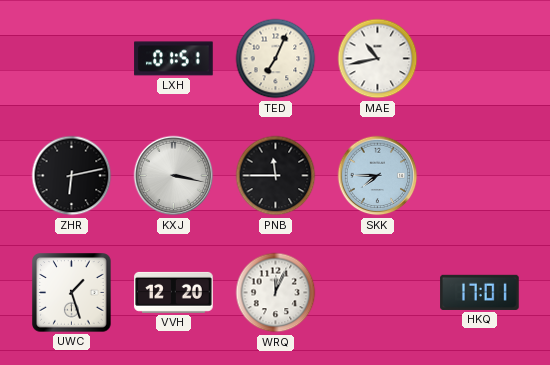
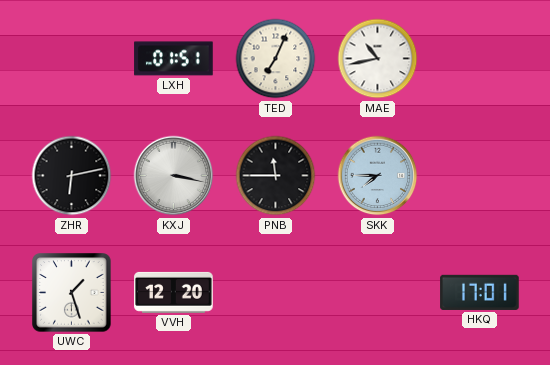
WRQ: 12:04 -> none (276, 293)
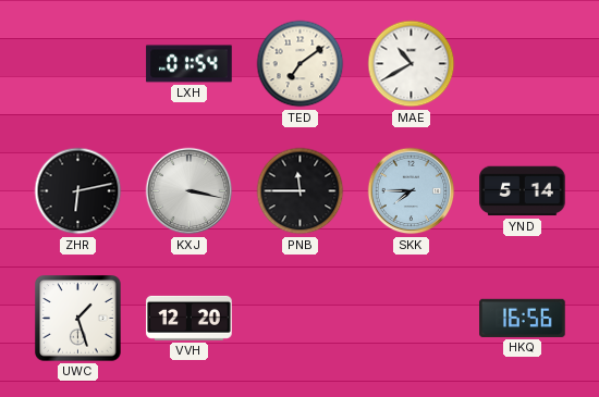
LXH: 01:51 -> 01:54 (190, 64)
TED: 7:04 -> 7:09 (301, 64)
MAE: 10:43 -> 10:40 (412, 64)
YND: none -> 5:14 (523, 191)
HKQ: 17:01 -> 16:56 (523, 318)
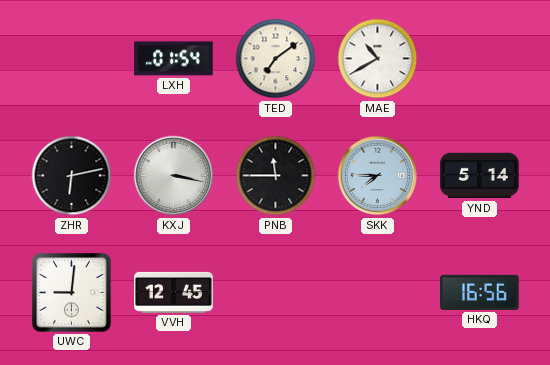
UWC: 1:27 -> 9:01 (72, 293)
VVH: 12:20 -> 12:45 (174, 292)
